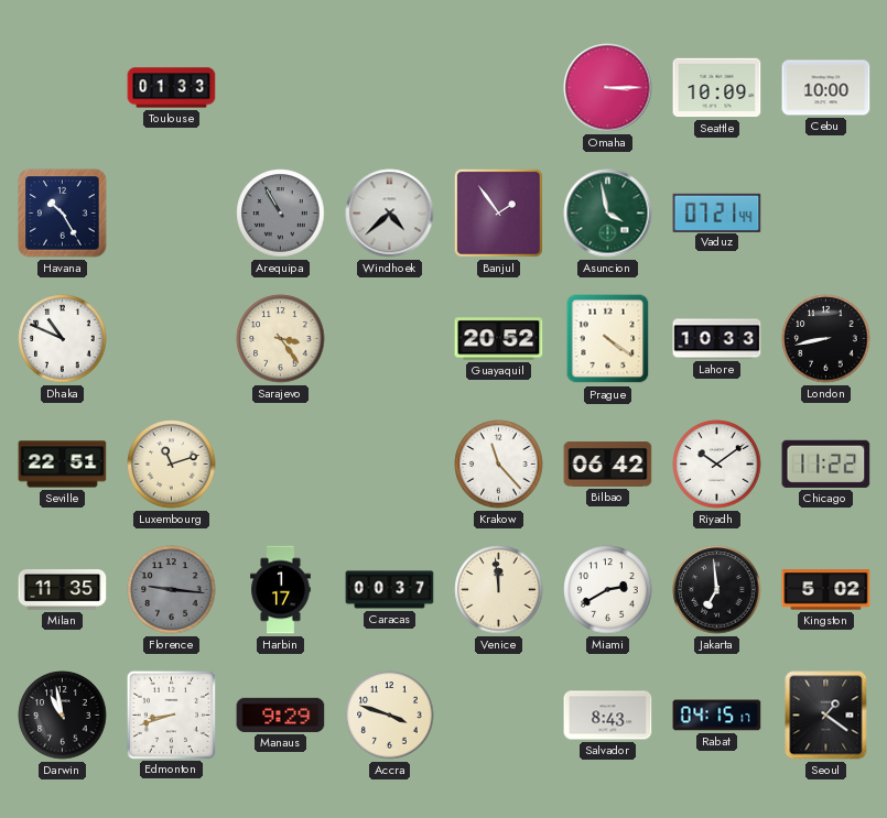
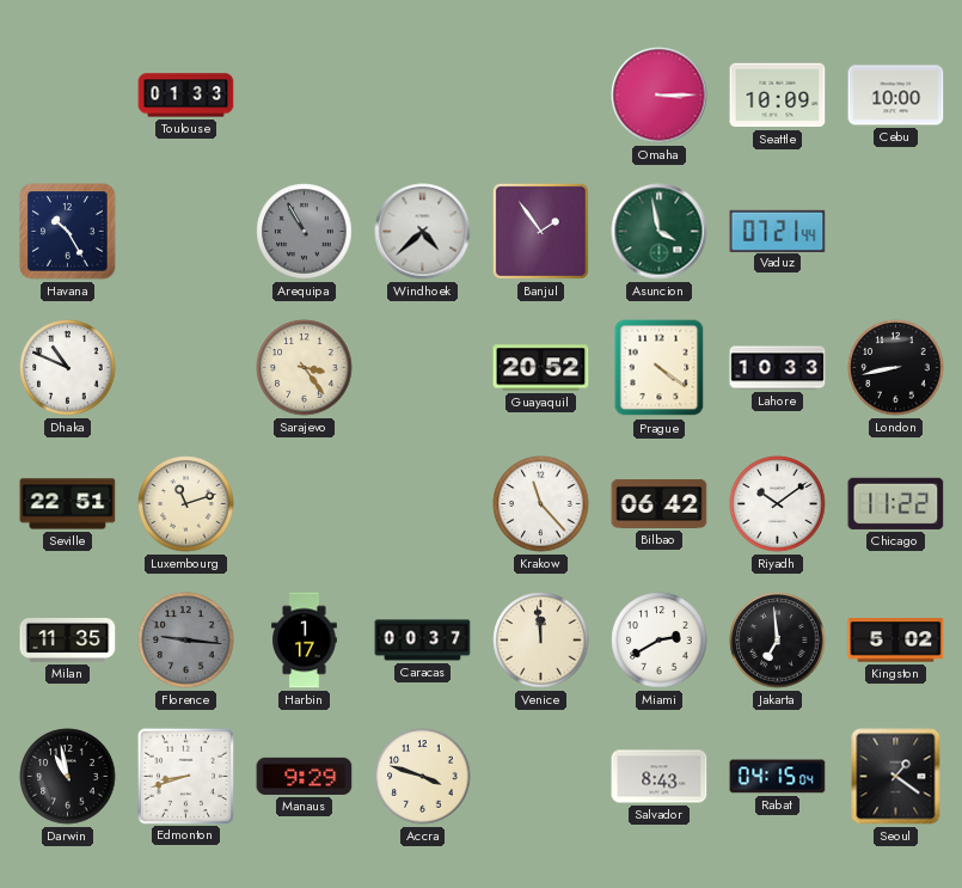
Rabat: 04:15:17 -> 04:15:04 (778, 777)
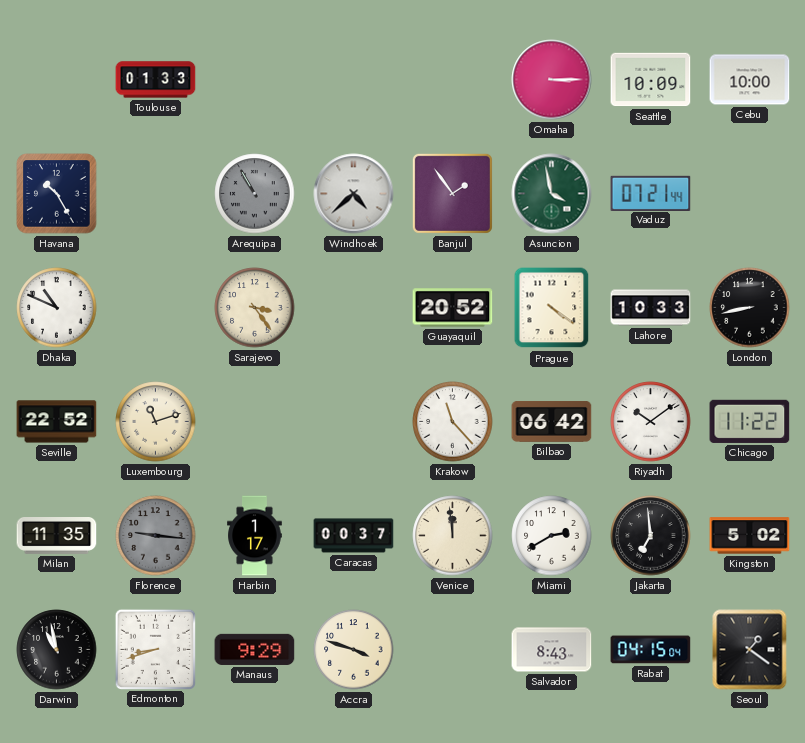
Seville: 22:51 -> 22:52 (57, 422)
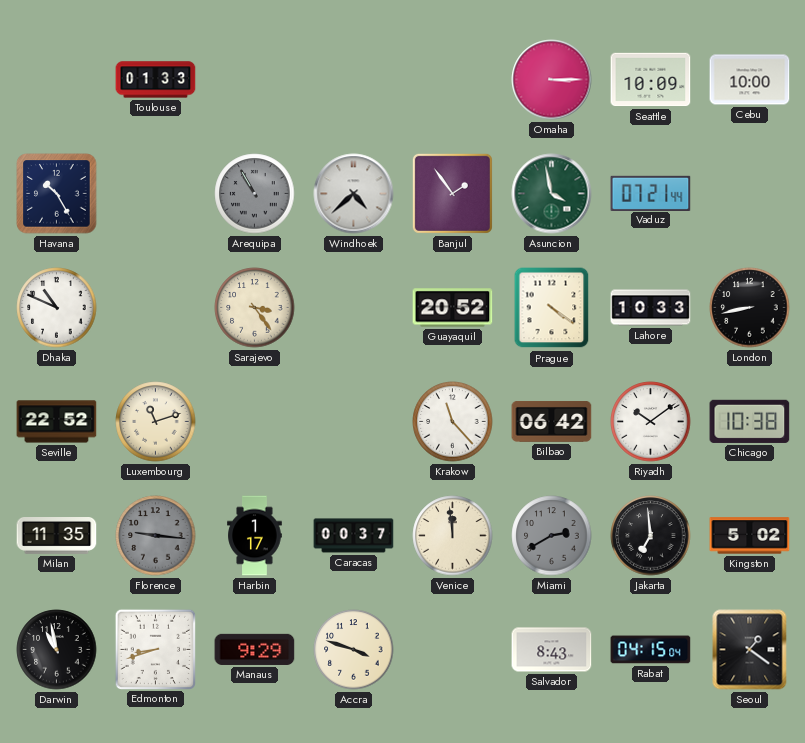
Chicago: 11:22 -> 10:38 (750, 421)
Miami dial: white -> grey (552, 536)
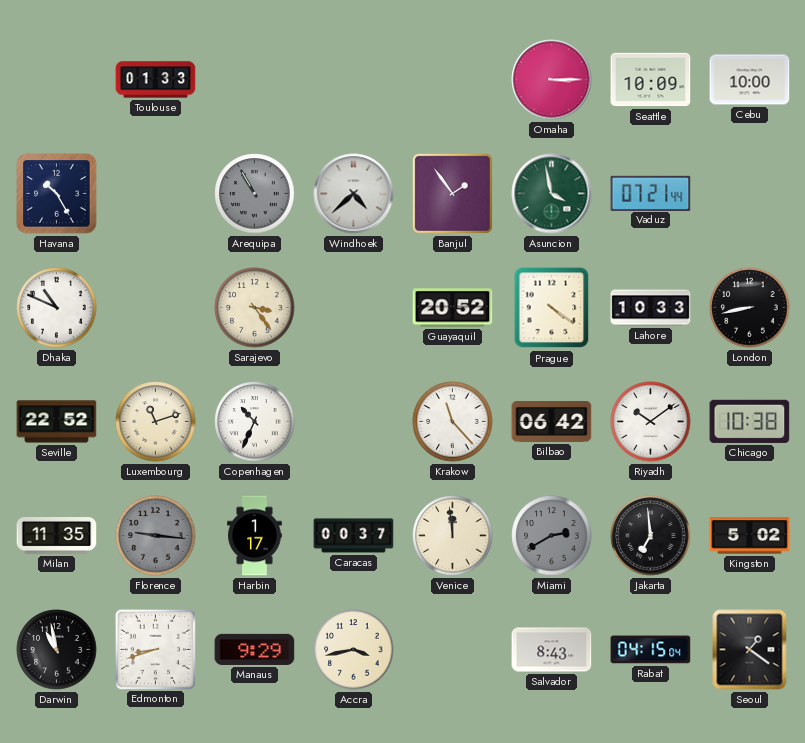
Copenhagen: none -> 10:34 (255, 422)
Accra: 3:48 -> 3:43 (354, 650)
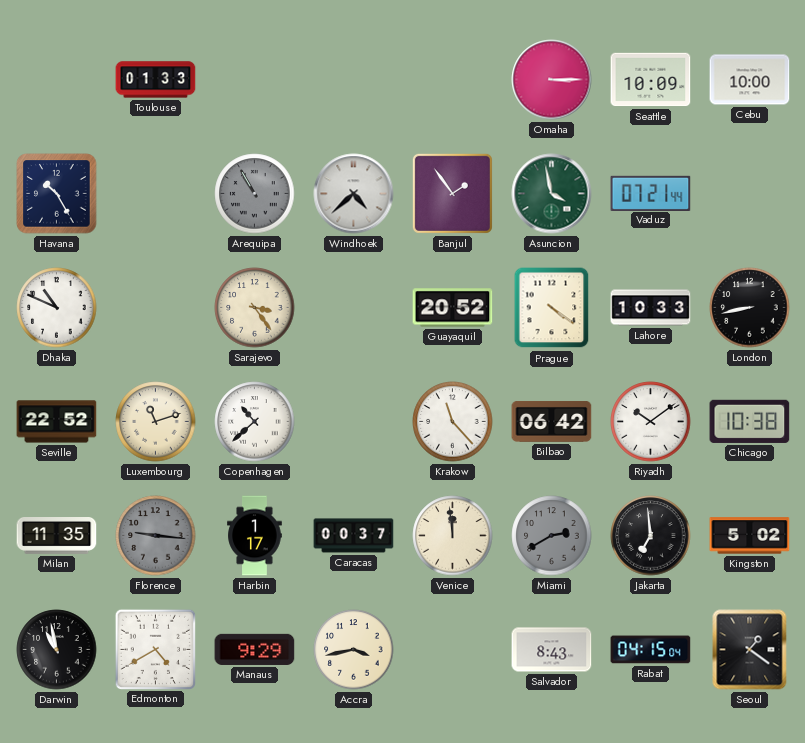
Copenhagen: 10:34 -> 10:38 (255, 422)
Edmonton: 8:42 -> 4:40 (155, 649)
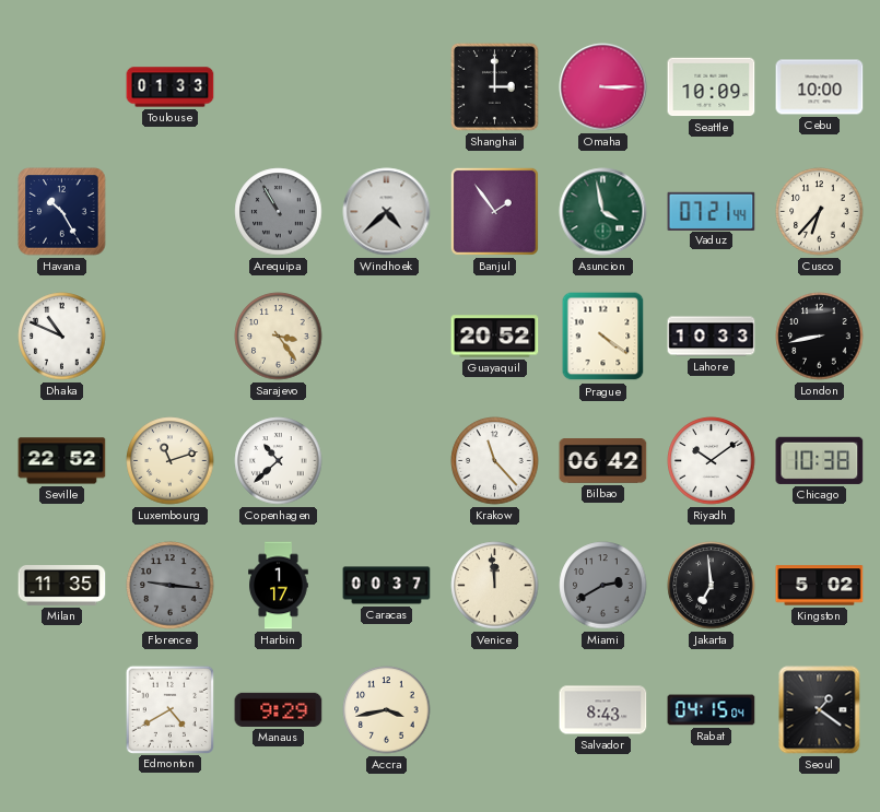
Shanghai: none -> 3:00 (495, 87)
Cusco: none -> 6:37 (820, 212)
Darwin: 10:58 -> none (57, 650)
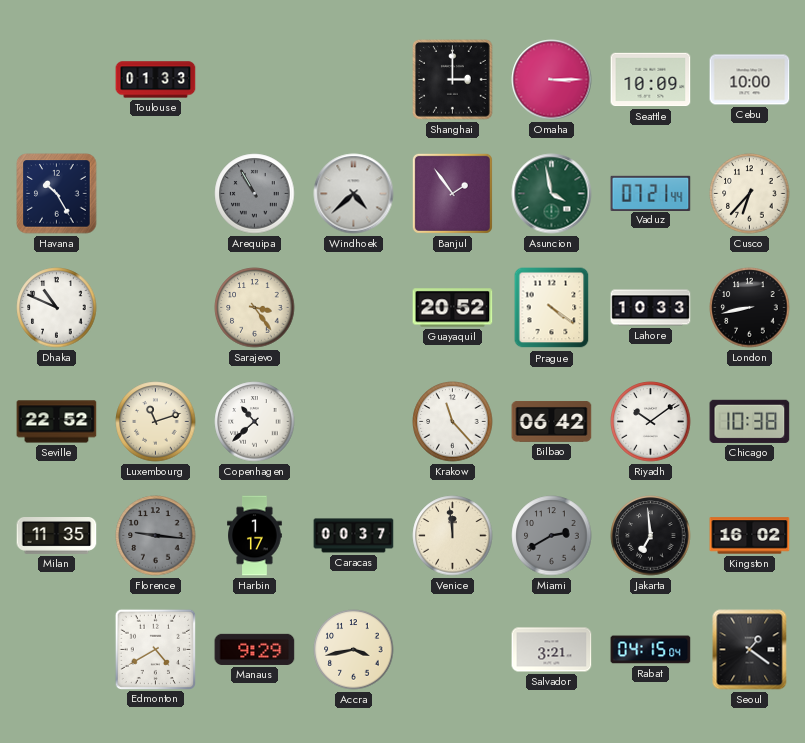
Kingston: 5:02 -> 16:02 (750, 536)
Salvador: 8:43 -> 3:21 (552, 650)
